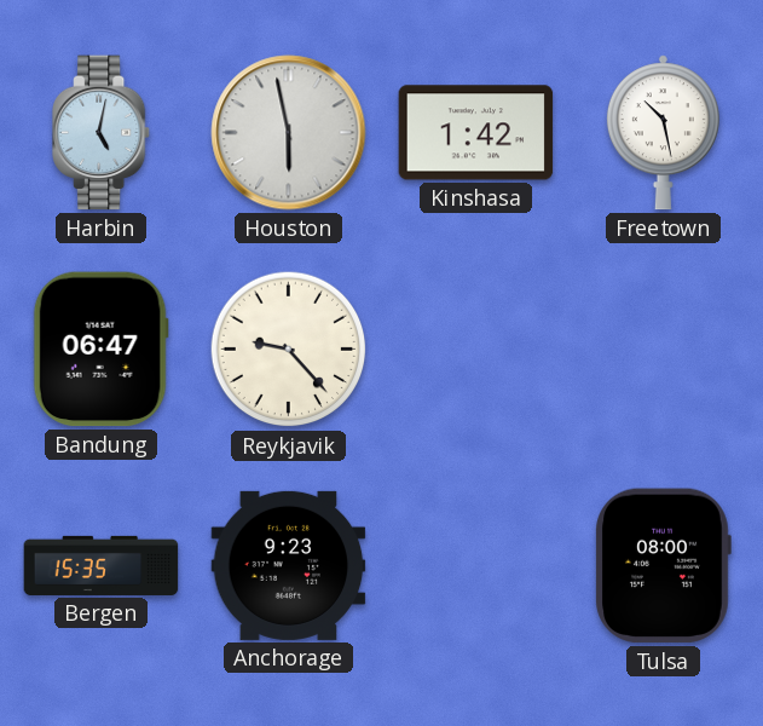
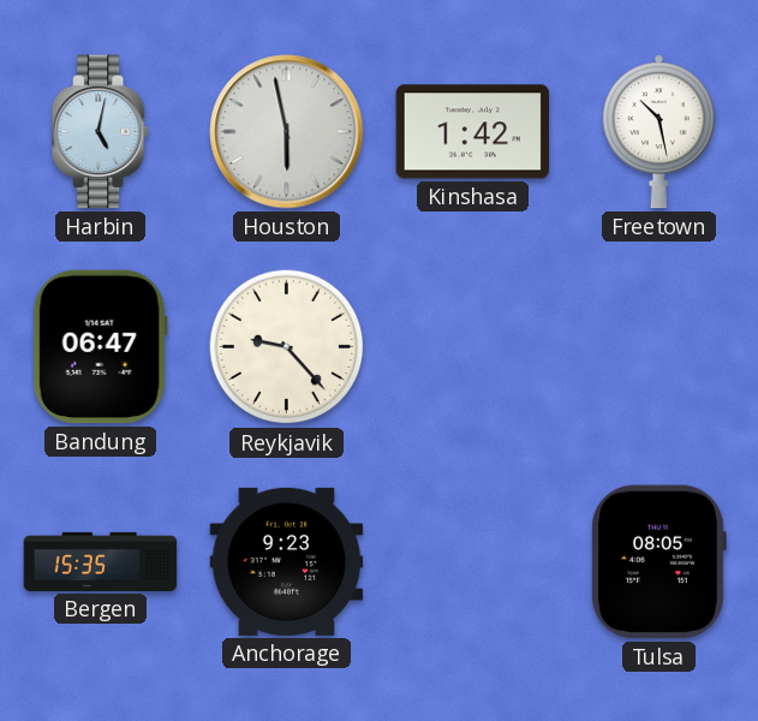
Tulsa: 08:00 -> 08:05 (658, 562)
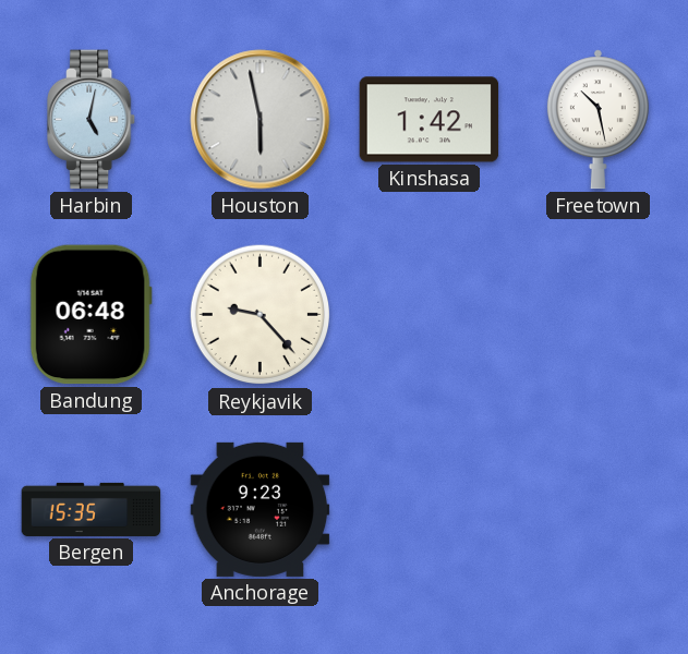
Bandung: 06:47 -> 06:48 (90, 315)
Tulsa: 08:05 -> none (658, 562)
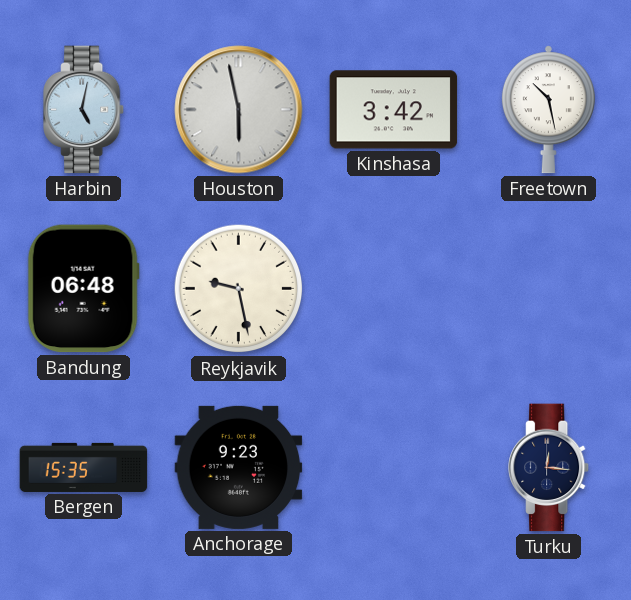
Kinshasa: 1:42 -> 3:42 (394, 110)
Reykjavik: 9:23 -> 9:28 (239, 289)
Turku: none -> 12:16 (550, 468)
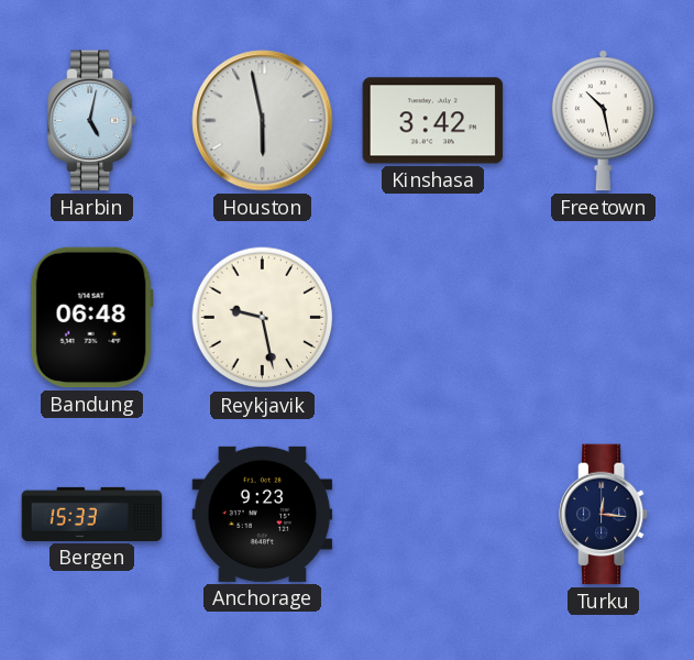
Bergen: 15:35 -> 15:33 (92, 514)
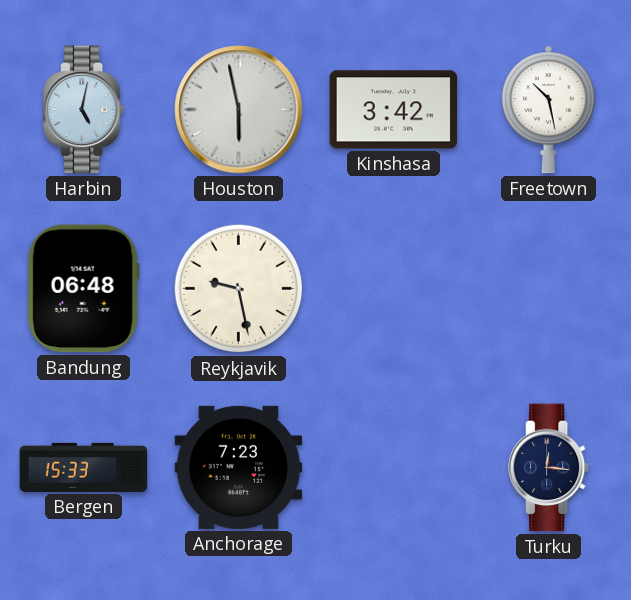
Anchorage: 9:23 -> 7:23 (239, 467)
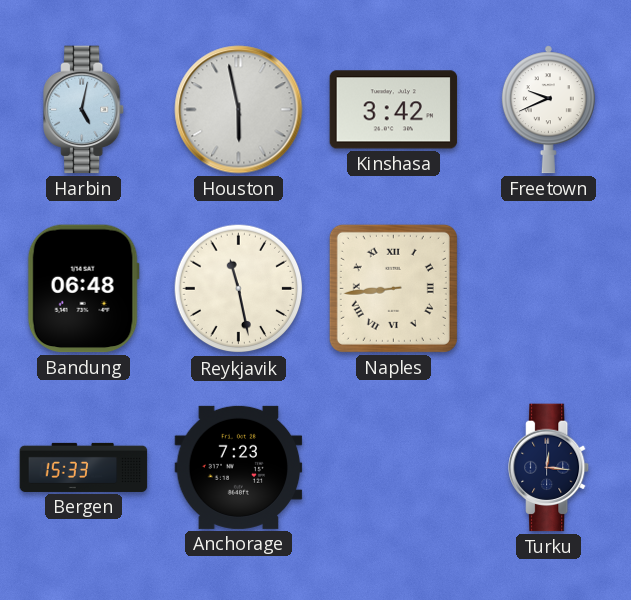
Freetown: 10:28 -> 9:41 (548, 110)
Reykjavik: 9:28 -> 11:28 (239, 289)
Naples: none -> 8:44 (393, 288)
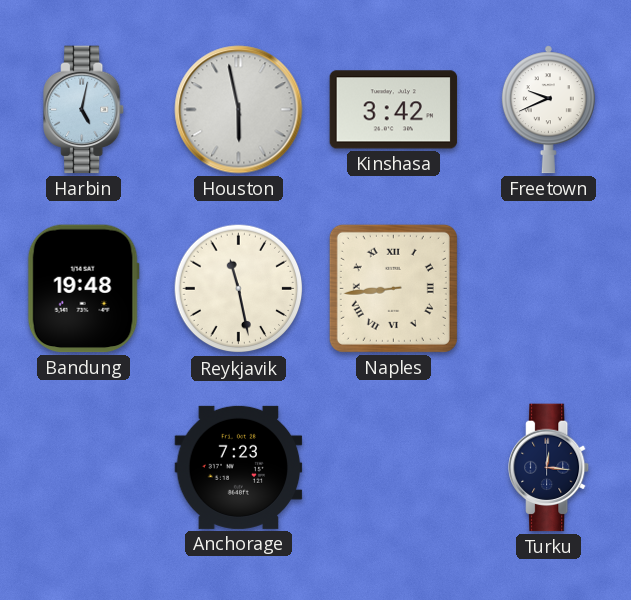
Bandung: 06:48 -> 19:48 (83, 289)
Bergen: 15:33 -> none (84, 467)
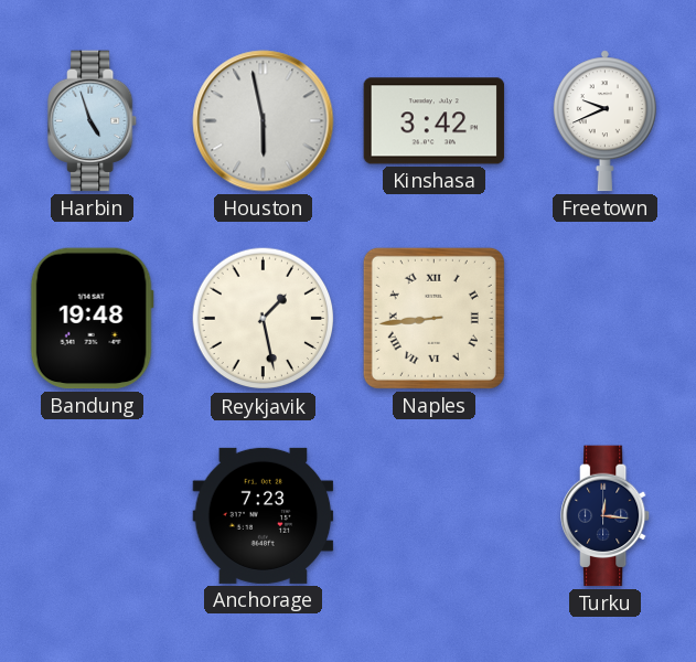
Harbin: 5:02 -> 4:57 (94, 121)
Reykjavik: 11:28 -> 1:28 (264, 319)
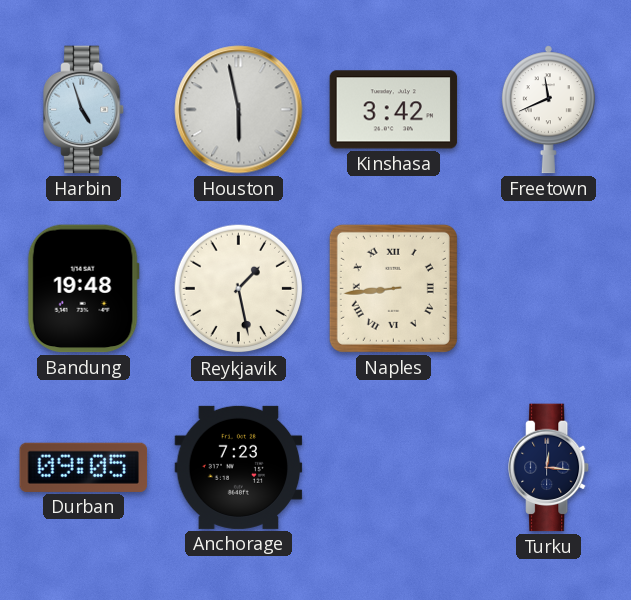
Freetown: 9:41 -> 11:41 (548, 110)
Durban: none -> 09:05 (84, 467)
